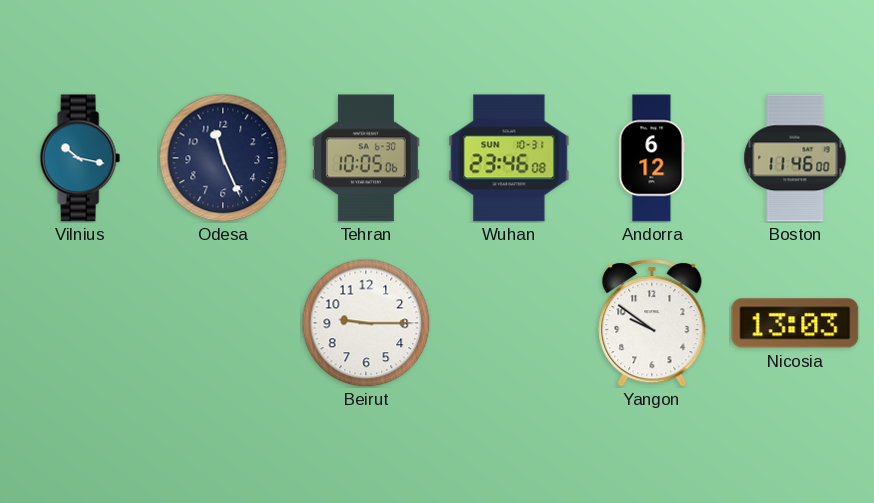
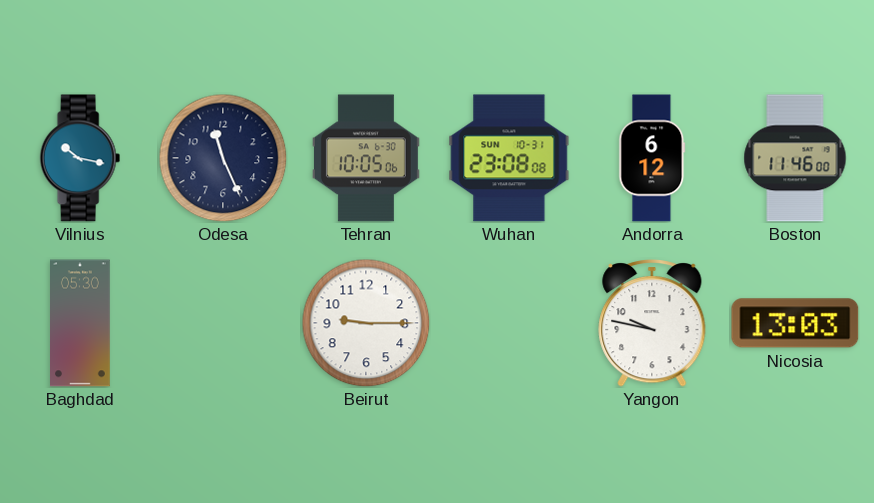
Wuhan: 23:46 -> 23:08 (509, 158)
Baghdad: none -> 05:30 (81, 323)
Yangon: 9:51 -> 9:47 (652, 323)
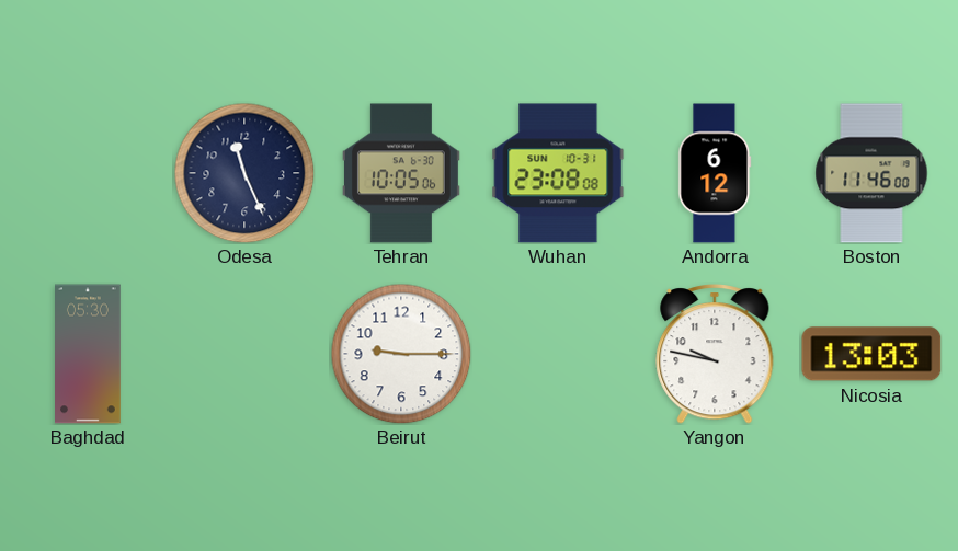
Vilnius: 10:17 -> none (80, 158)
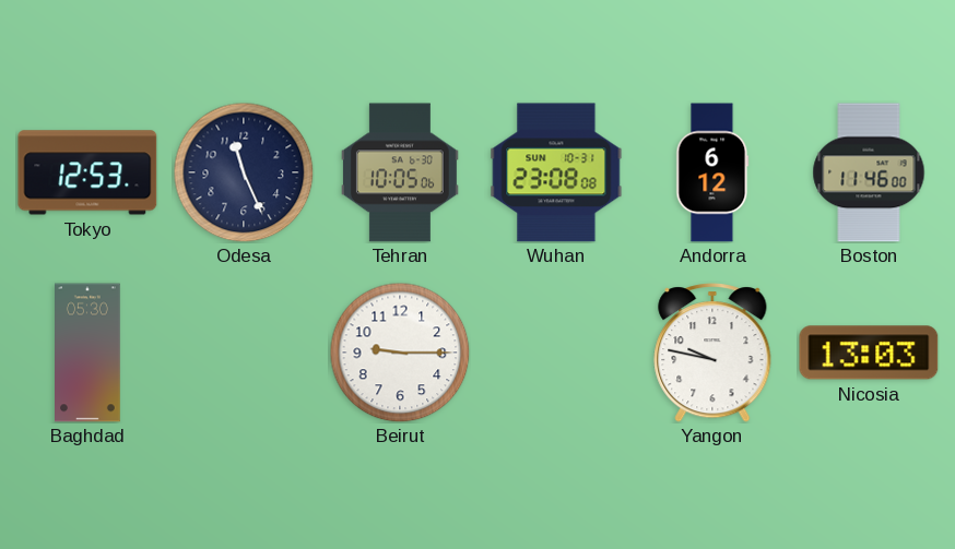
Tokyo: none -> 12:53 (87, 172)
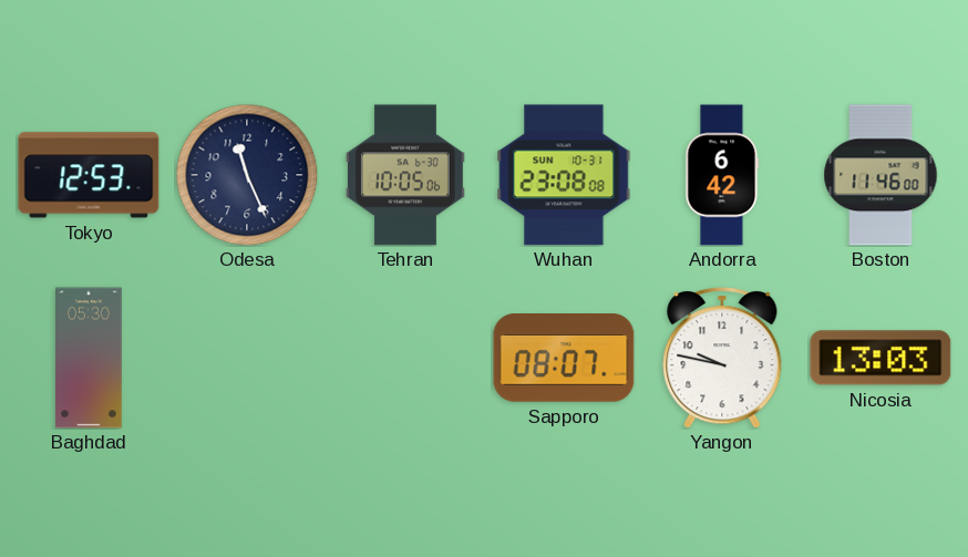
Andorra: 6:12 -> 6:42 (722, 175)
Beirut: 9:15 -> none (400, 353)
Sapporo: none -> 08:07 (564, 358)
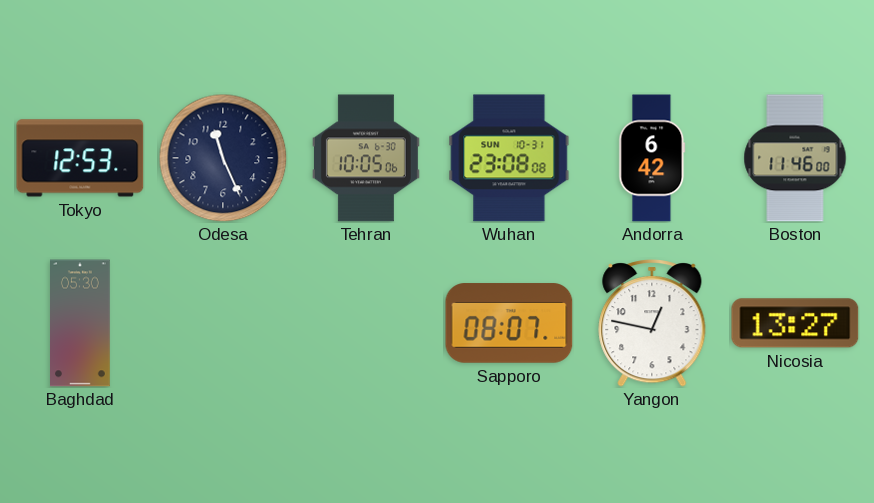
Yangon: 9:47 -> 12:47 (652, 323)
Nicosia: 13:03 -> 13:27 (795, 323)
